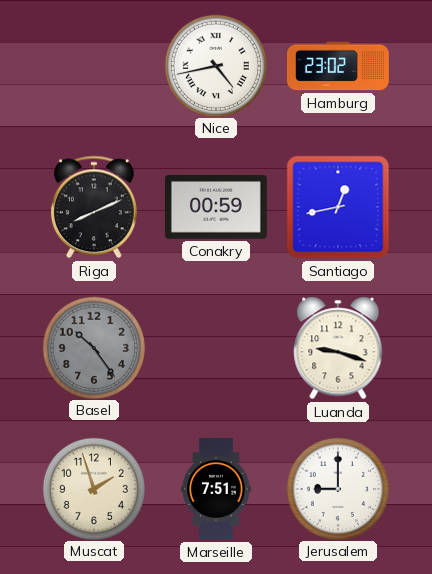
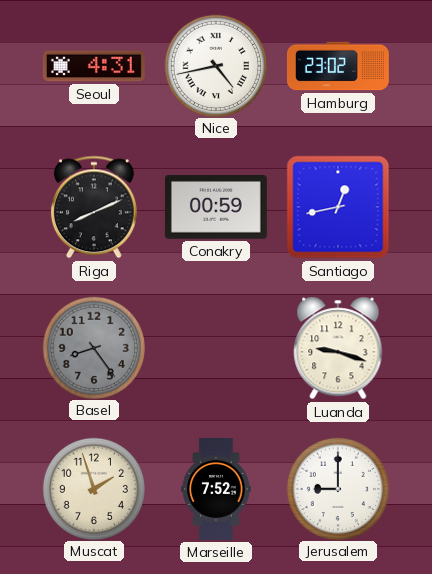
Seoul: none -> 4:31 (94, 66)
Basel: 10:24 -> 8:24 (93, 347)
Marseille: 7:51 -> 7:52 (216, 489)
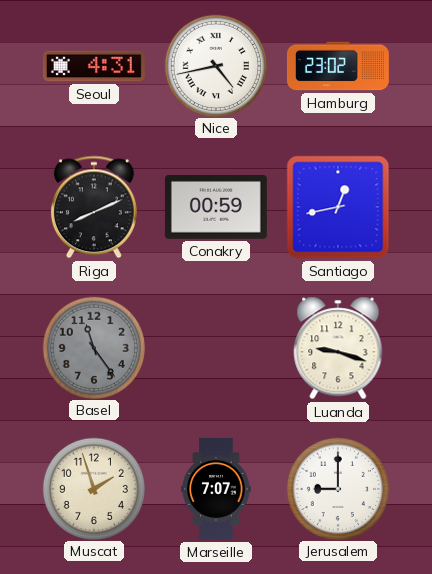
Basel: 8:24 -> 11:24 (93, 347)
Marseille: 7:52 -> 7:07 (216, 489)
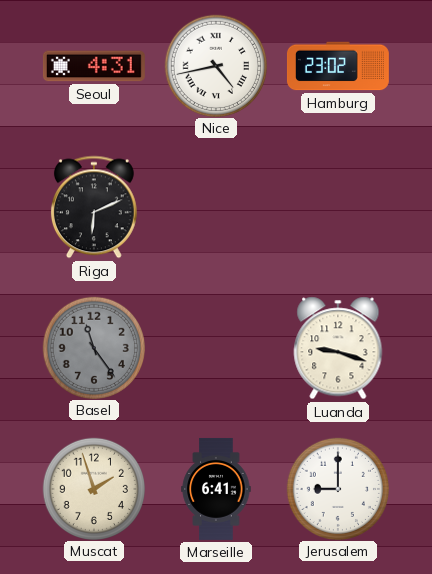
Riga: 8:11 -> 6:11 (94, 207)
Conakry: 00:59 -> none (216, 207)
Santiago: 12:43 -> none (338, 207)
Marseille: 7:07 -> 6:41 (216, 489)
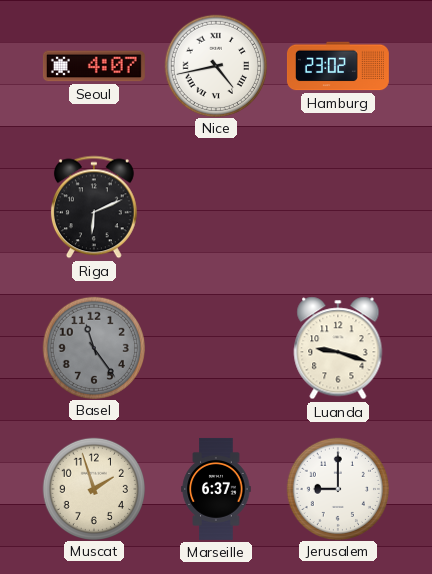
Seoul: 4:31 -> 4:07 (94, 66)
Marseille: 6:41 -> 6:37 (216, 489)
